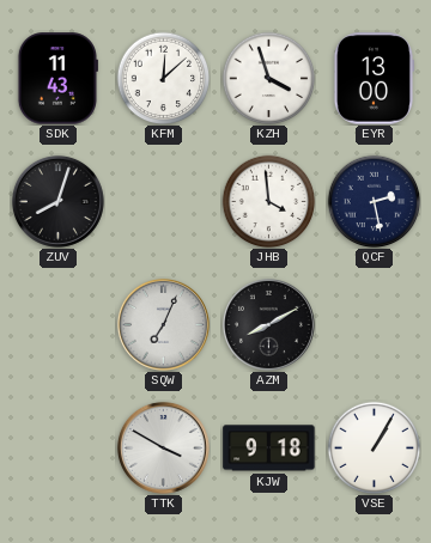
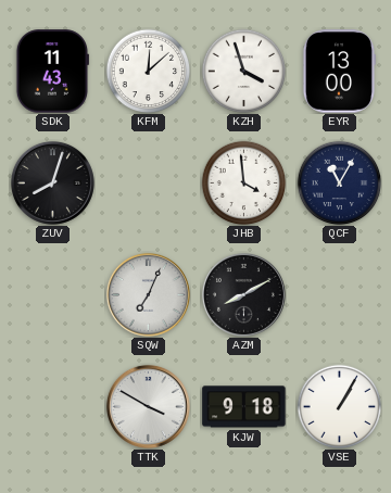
QCF: 2:28 -> 11:05 (339, 182)
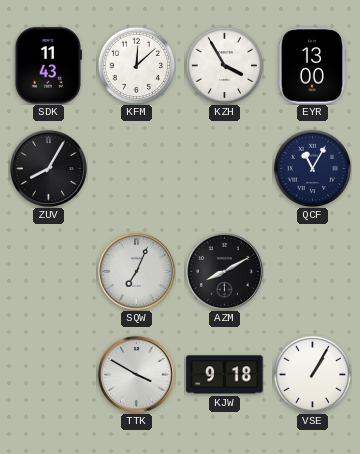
KZH: 3:57 -> 3:55 (224, 65)
ZUV: 8:03 -> 8:05 (48, 168)
JHB: 3:59 -> none (243, 182)
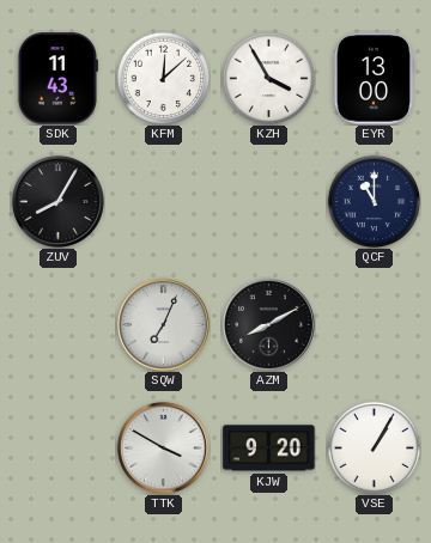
QCF: 11:05 -> 11:00 (374, 201)
KJW: 9:18 -> 9:20 (269, 449)
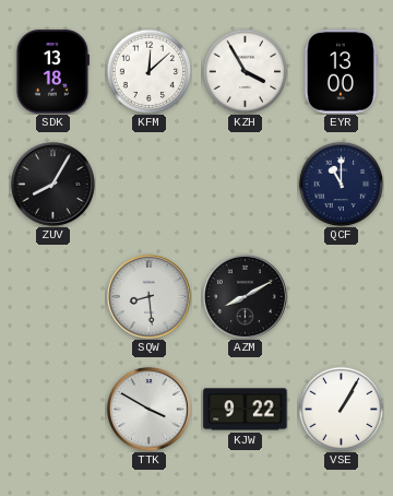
SDK: 11:43 -> 13:18 (52, 72)
SQW: 7:04 -> 8:29 (148, 296)
KJW: 9:20 -> 9:22 (246, 410)
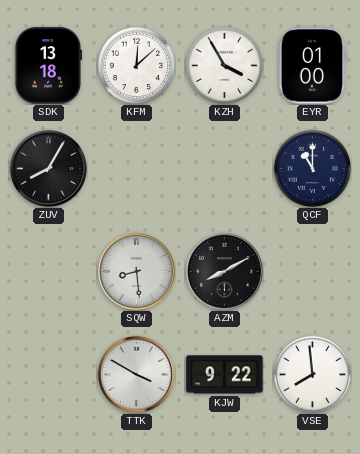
EYR: 13:00 -> 01:00 (311, 66)
VSE: 1:05 -> 7:59 (312, 374)
